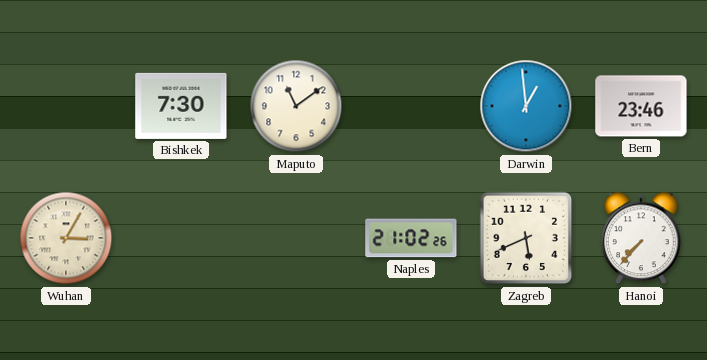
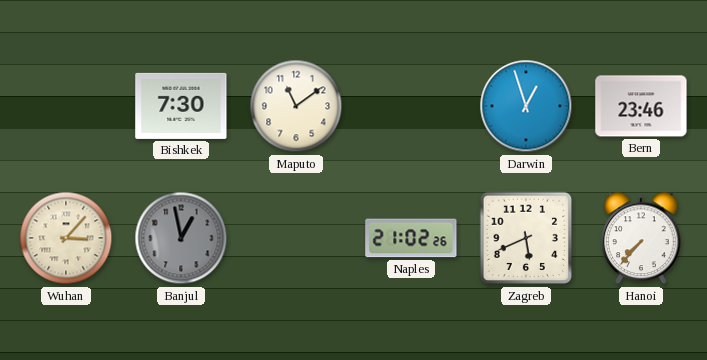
Darwin: 12:59 -> 12:57 (526, 106)
Wuhan: 3:05 -> 3:07 (66, 238)
Banjul: none -> 12:58 (181, 238)
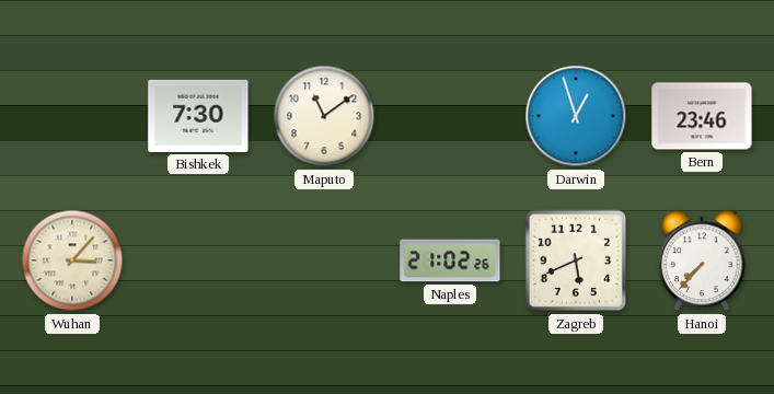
Banjul: 12:58 -> none (181, 238)
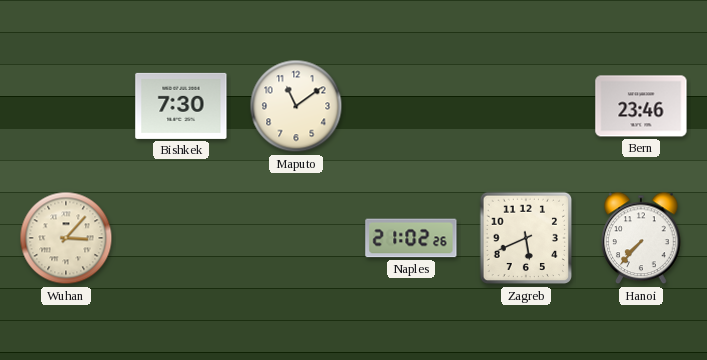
Darwin: 12:57 -> none (576, 116)
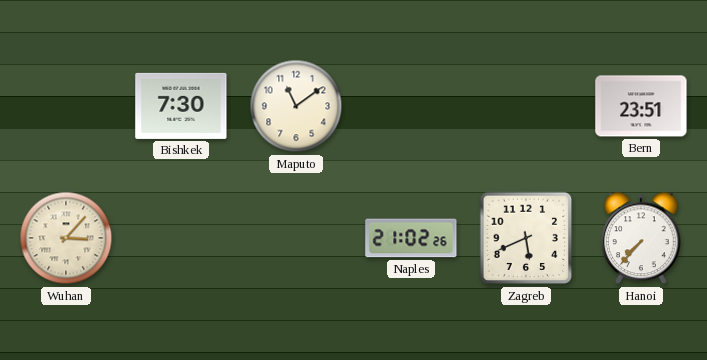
Bern: 23:46 -> 23:51 (641, 106)
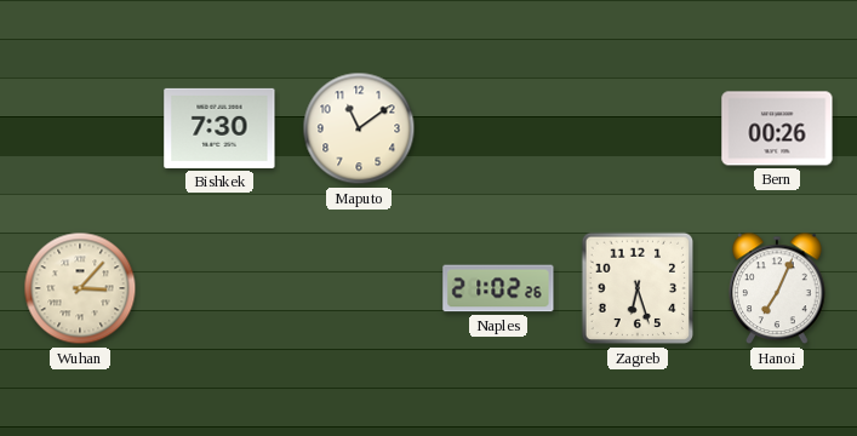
Bern: 23:51 -> 00:26 (777, 128)
Zagreb: 5:41 -> 6:27 (638, 288)
Hanoi: 7:37 -> 7:04 (777, 288)
